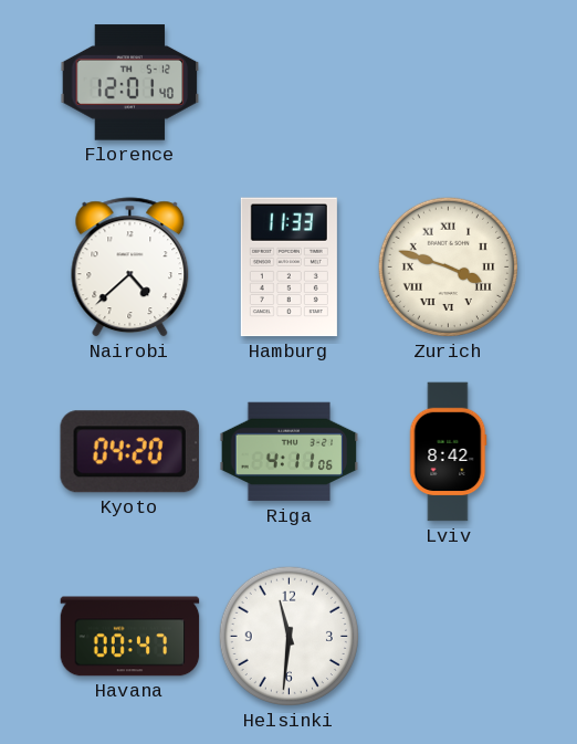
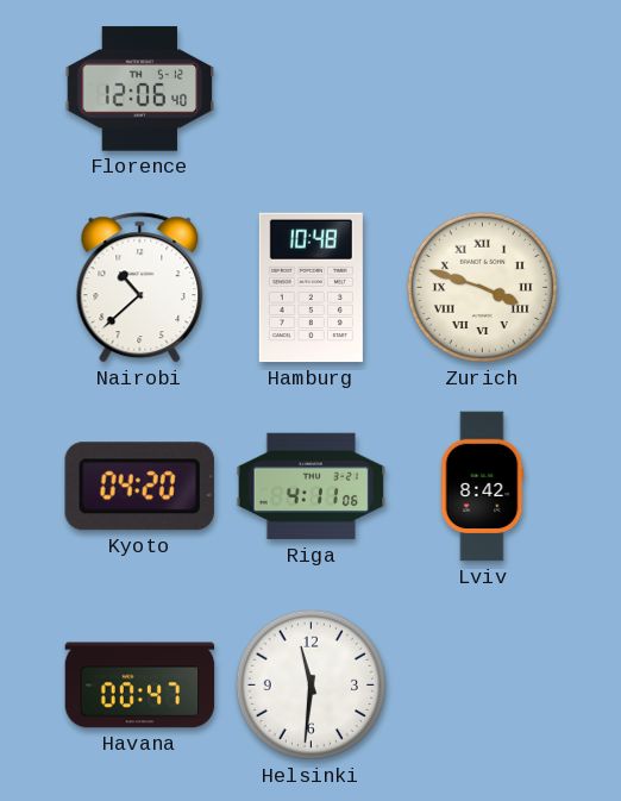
Florence: 12:01 -> 12:06 (140, 89)
Nairobi: 4:38 -> 10:38 (140, 288)
Hamburg: 11:33 -> 10:48 (310, 288)
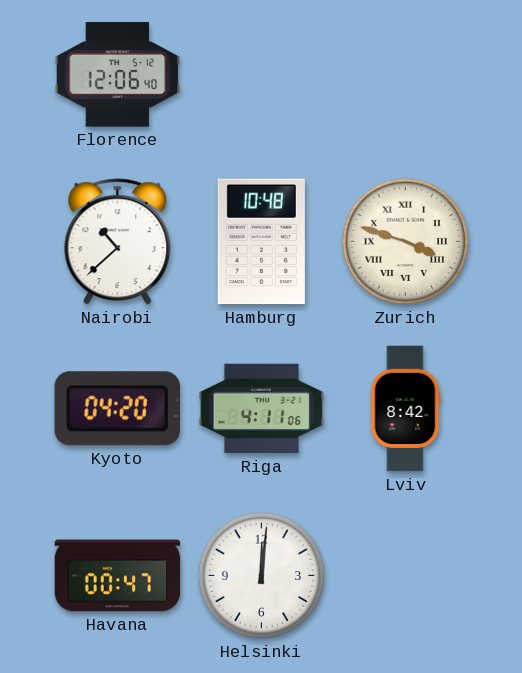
Helsinki: 11:31 -> 12:01 (261, 575)
